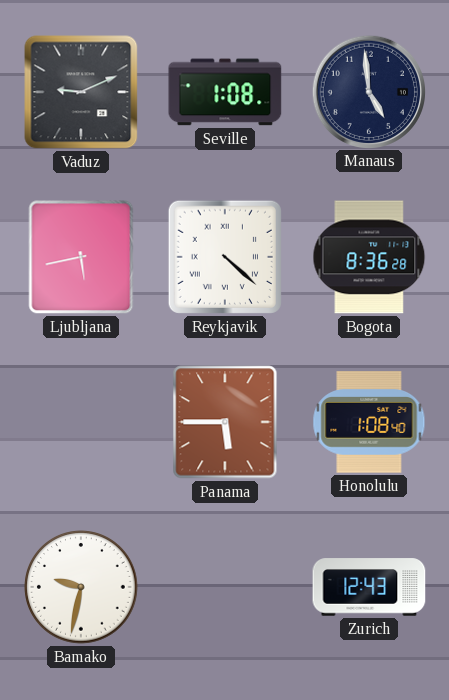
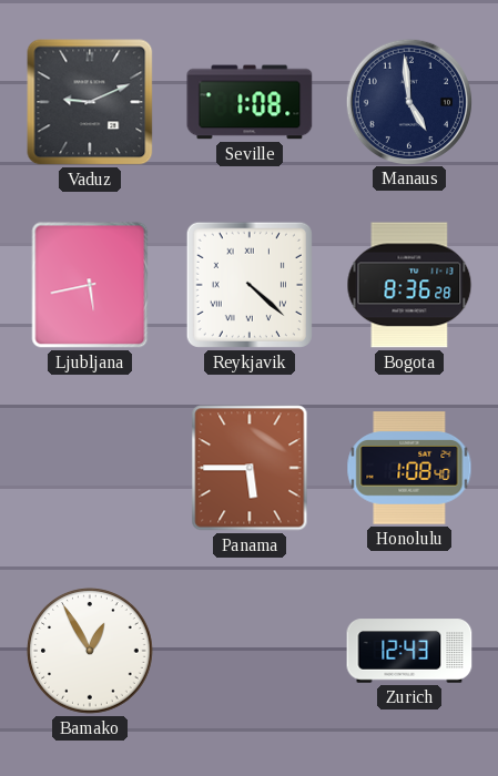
Bamako: 9:32 -> 12:55 (90, 651)
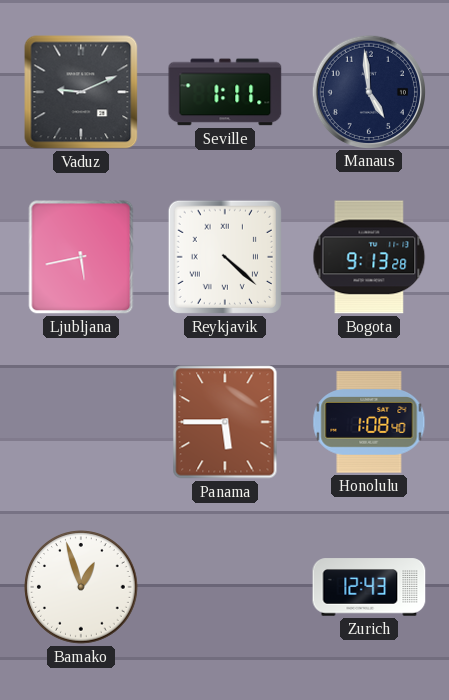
Seville: 1:08 -> 1:11 (225, 92)
Bogota: 8:36 -> 9:13 (369, 257)
Bamako: 12:55 -> 12:57 (81, 587)
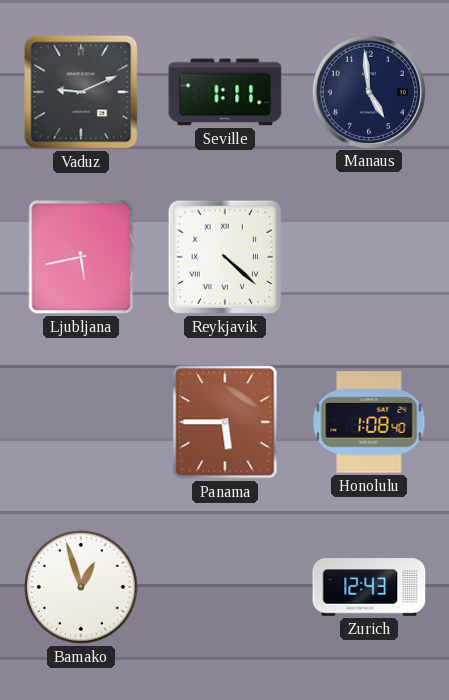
Bogota: 9:13 -> none (369, 257)
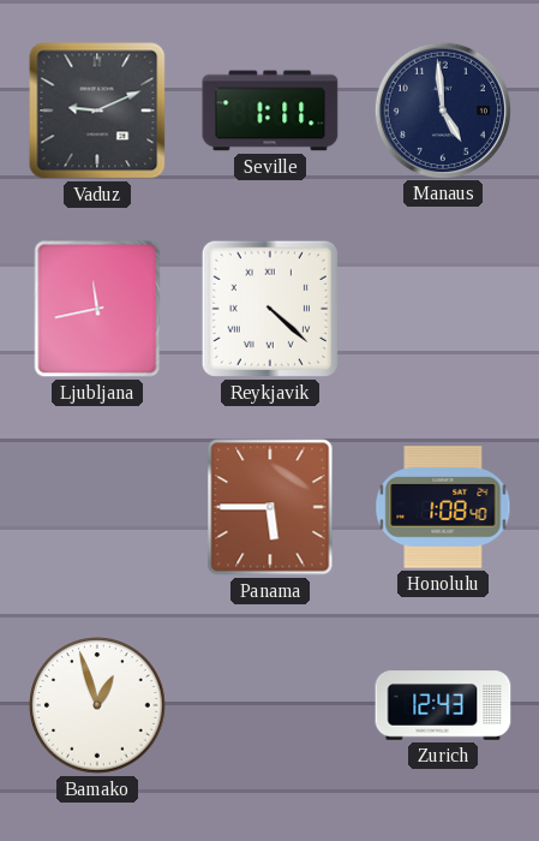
Ljubljana: 5:43 -> 11:43 (97, 309)
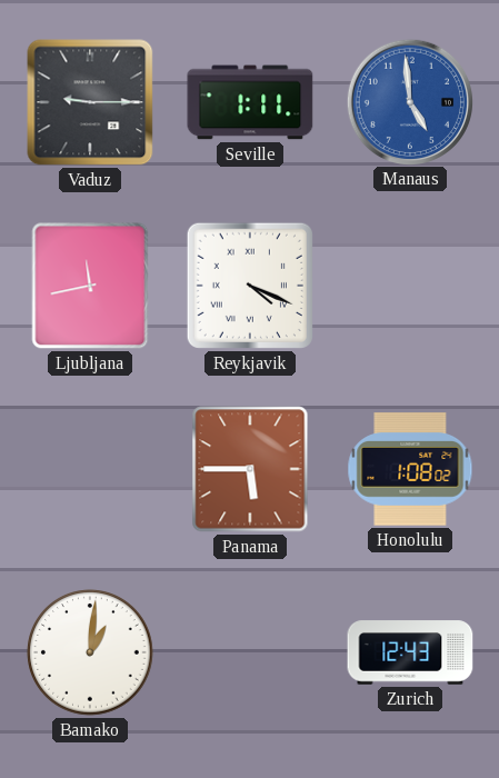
Vaduz: 9:11 -> 9:15 (90, 102)
Manaus dial: navy -> blue (409, 101)
Reykjavik: 4:22 -> 4:19 (250, 286)
Honolulu: 1:08:40 -> 1:08:02 (410, 469)
Bamako: 12:57 -> 1:01 (90, 652)
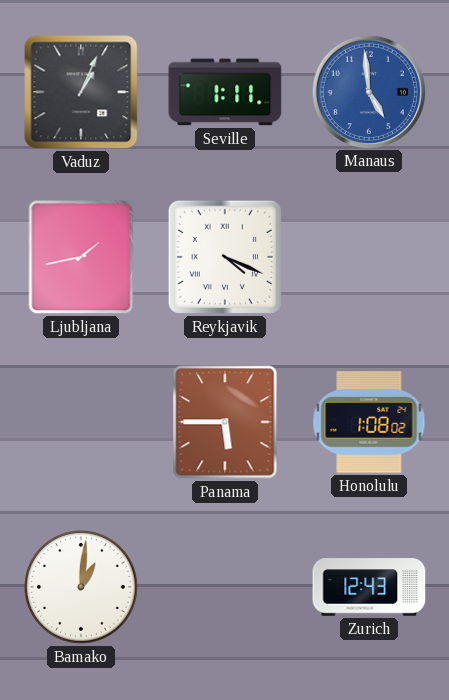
Vaduz: 9:15 -> 1:04 (81, 92)
Ljubljana: 11:43 -> 1:43 (81, 257)
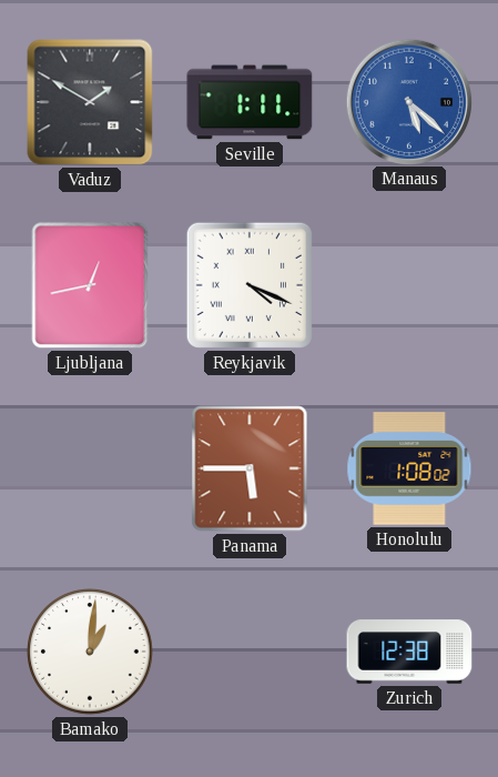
Vaduz: 1:04 -> 1:50 (90, 102)
Manaus: 4:59 -> 5:22 (408, 101)
Ljubljana: 1:43 -> 12:43 (90, 285)
Zurich: 12:43 -> 12:38 (409, 652)
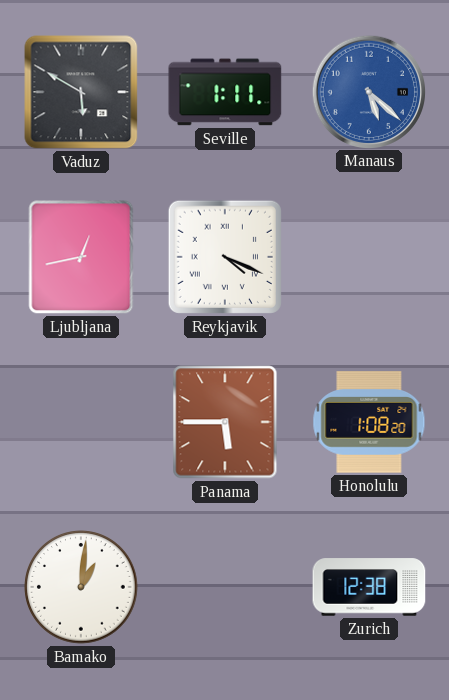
Vaduz: 1:50 -> 5:50 (81, 92)
Honolulu: 1:08:02 -> 1:08:20 (369, 422)
